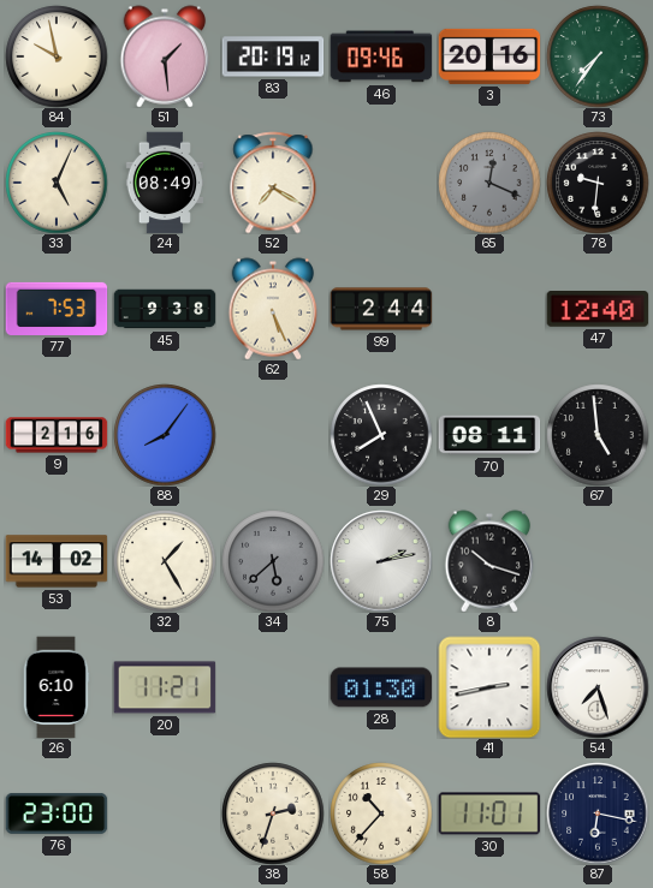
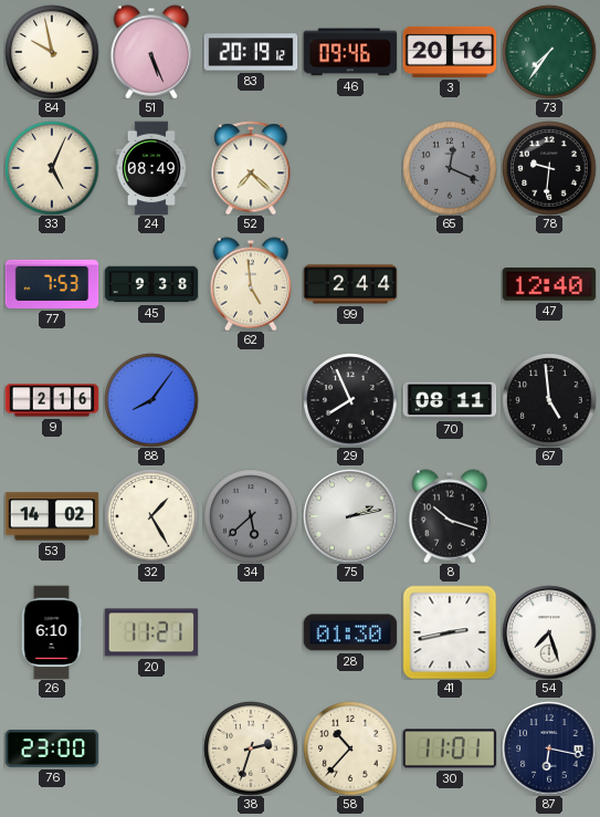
51: 1:29 -> 5:26 (151, 52)
52: 7:20 -> 7:22 (251, 168)
62: 5:26 -> 4:59 (251, 284)
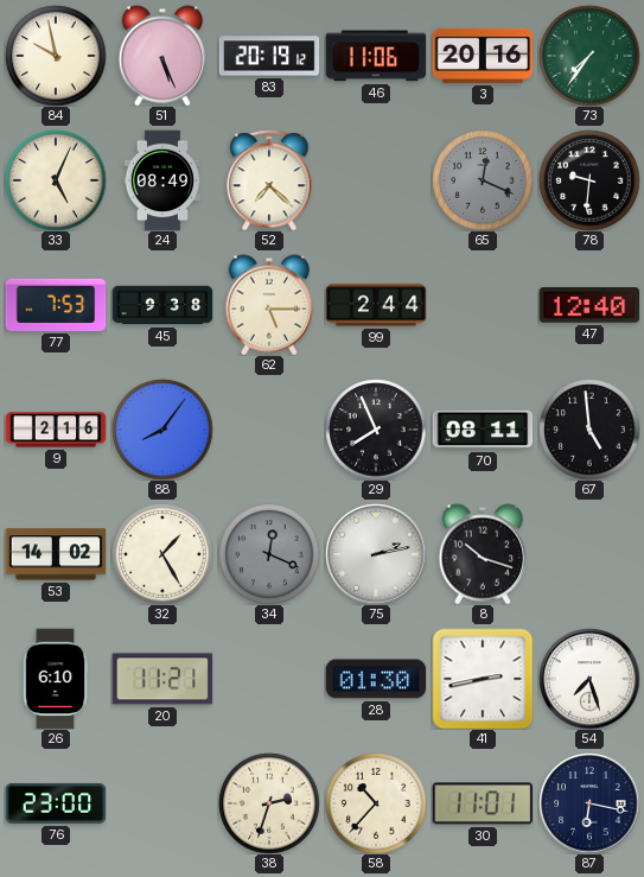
46: 09:46 -> 11:06 (376, 56)
62: 4:59 -> 5:15 (269, 305)
34: 5:38 -> 12:19 (269, 554)
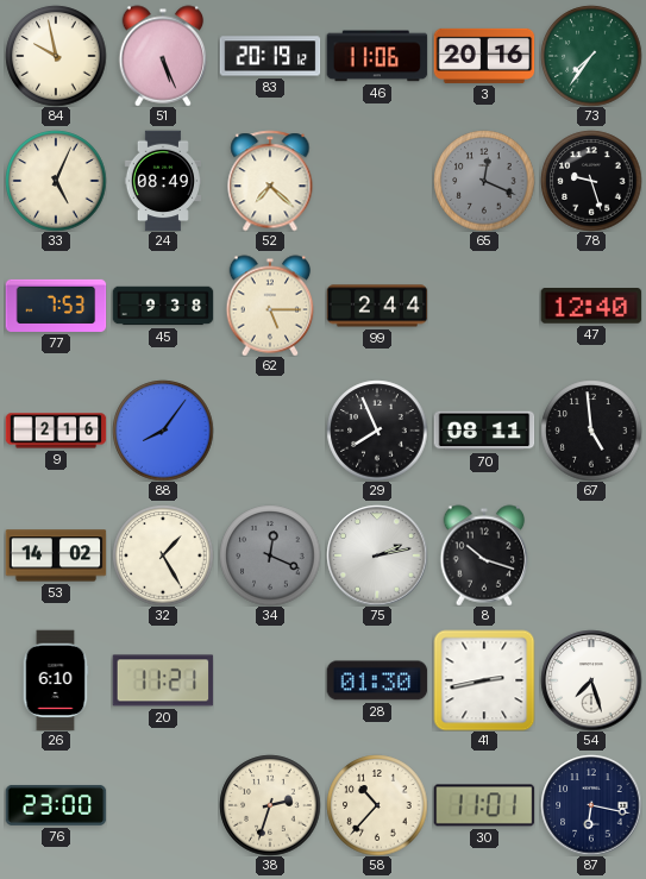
78: 9:31 -> 9:27 (591, 181)
